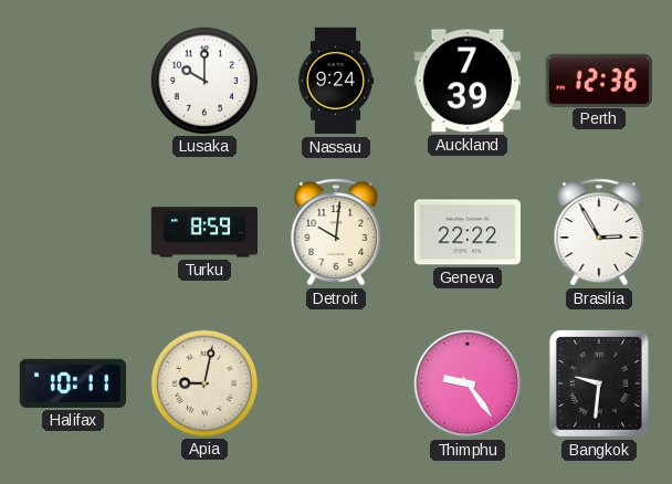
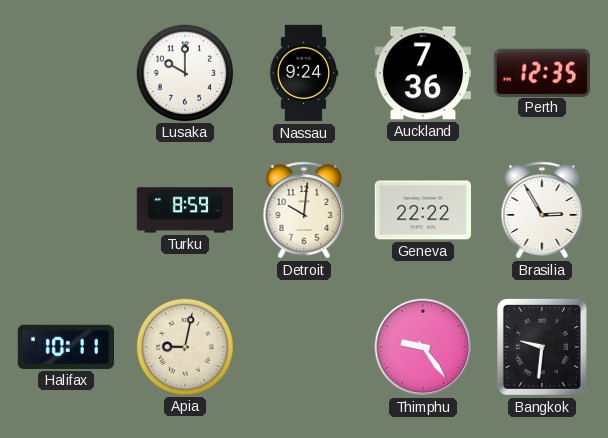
Auckland: 7:39 -> 7:36 (422, 73)
Perth: 12:36 -> 12:35 (542, 72)
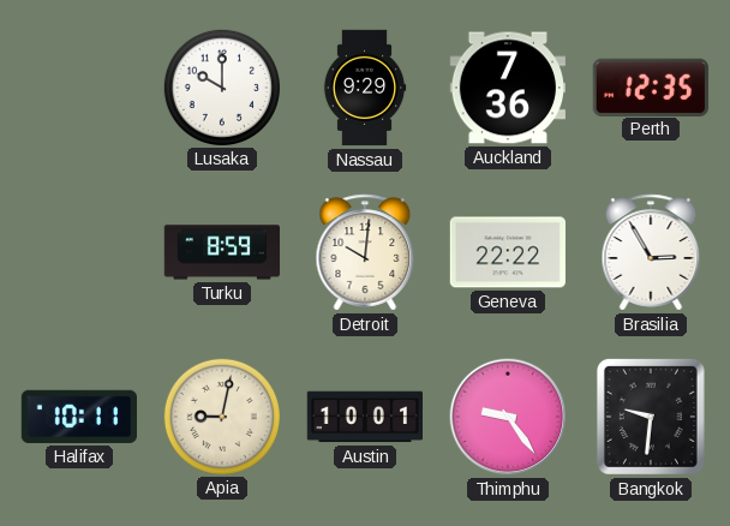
Nassau: 9:24 -> 9:29 (365, 88)
Austin: none -> 10:01 (364, 417)
